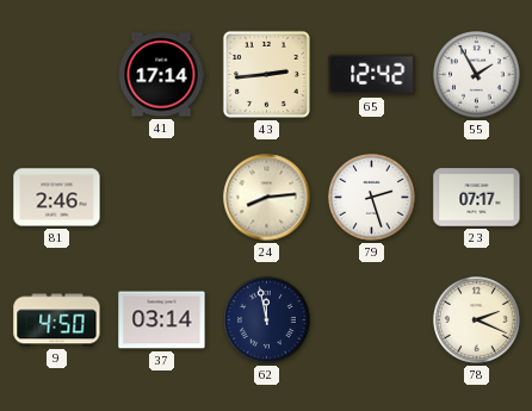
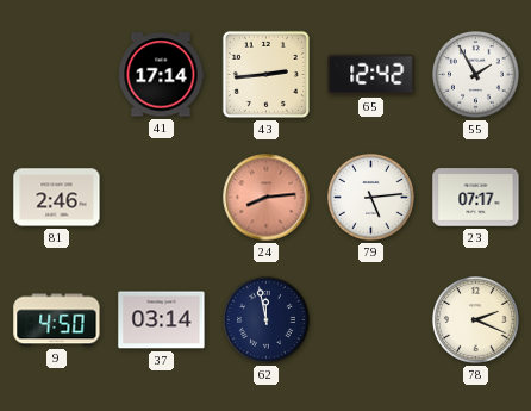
24 dial: cream -> salmon (267, 198)
79: 2:27 -> 5:14 (371, 198)
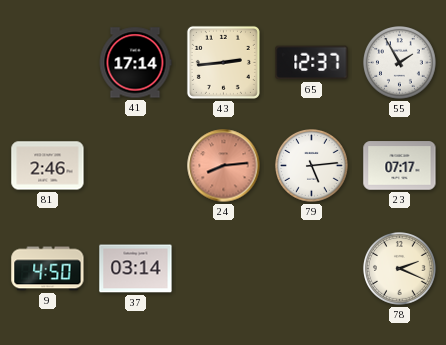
65: 12:42 -> 12:37 (312, 63)
62: 11:58 -> none (267, 320)
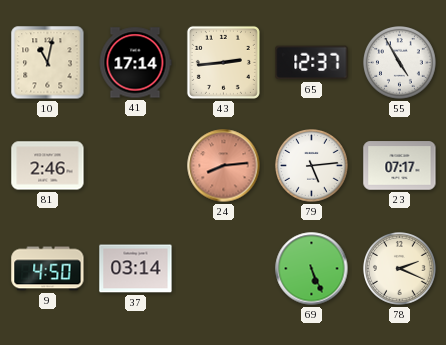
10: none -> 11:02 (48, 63)
55: 1:55 -> 4:55 (400, 63)
69: none -> 5:26 (312, 269)
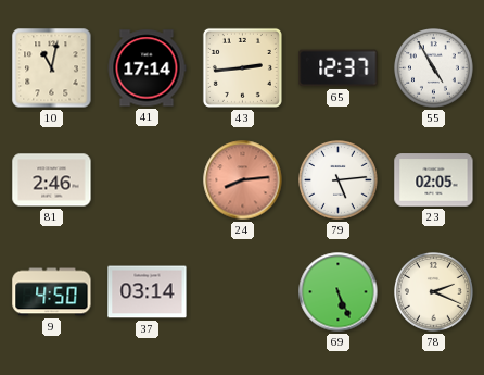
23: 07:17 -> 02:05 (434, 180)
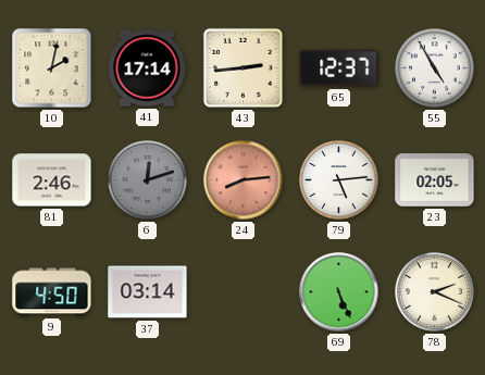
10: 11:02 -> 2:02 (52, 68)
6: none -> 12:12 (148, 180)
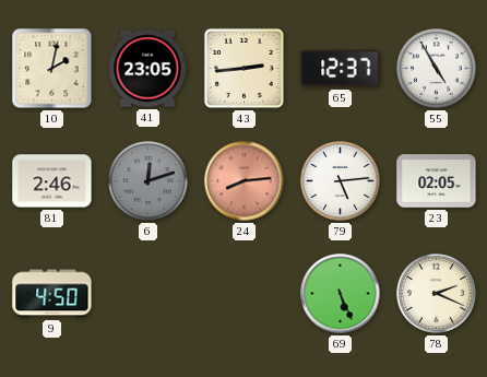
41: 17:14 -> 23:05 (147, 69)
37: 03:14 -> none (148, 292)
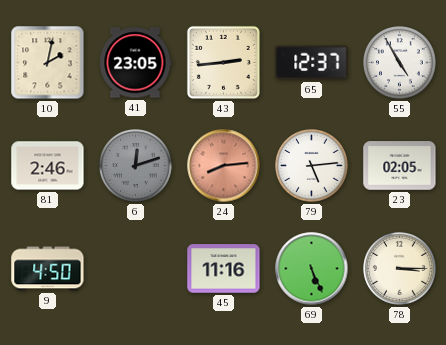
45: none -> 11:16 (224, 269)
78: 2:19 -> 3:15 (400, 269)
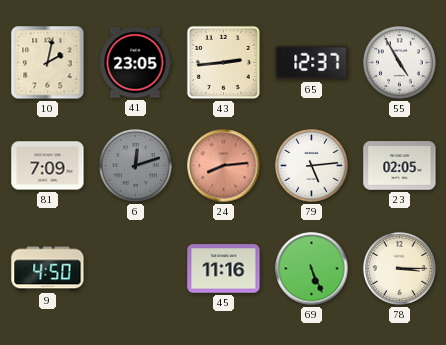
81: 2:46 -> 7:09 (48, 166)
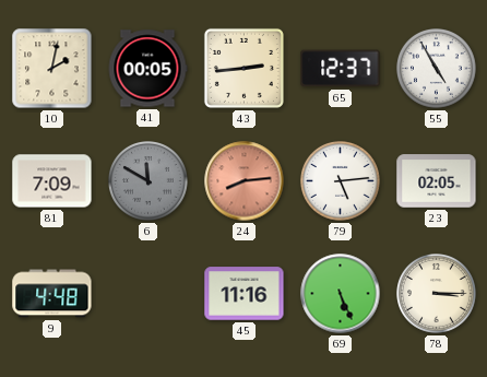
41: 23:05 -> 00:05 (147, 69)
6: 12:12 -> 11:50 (149, 181)
9: 4:50 -> 4:48 (52, 294)
